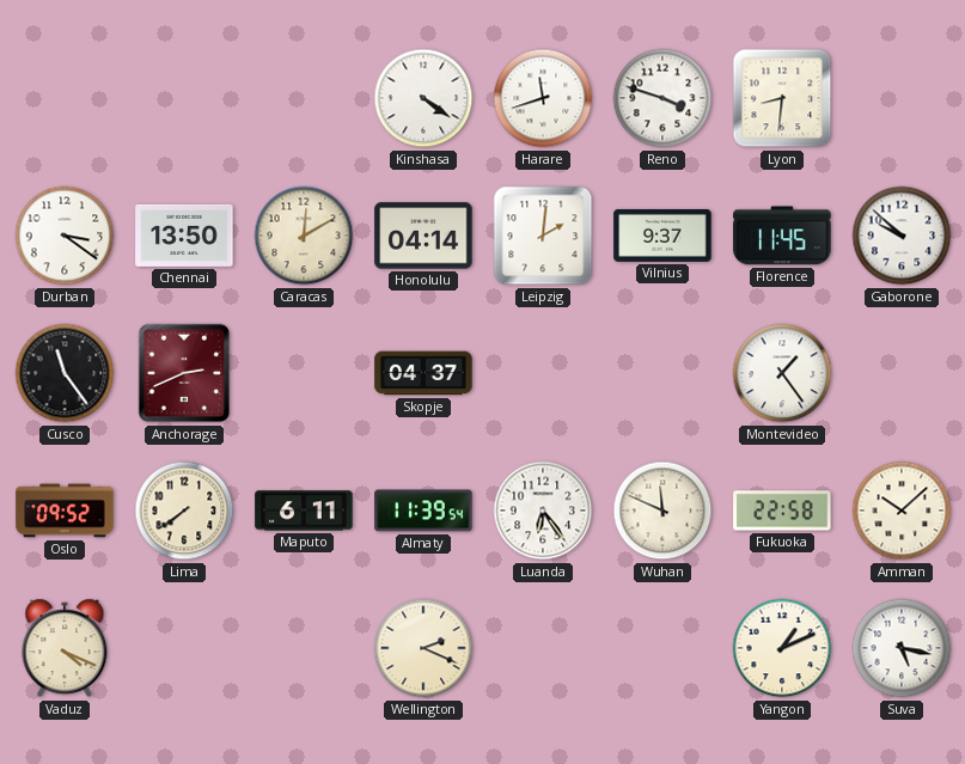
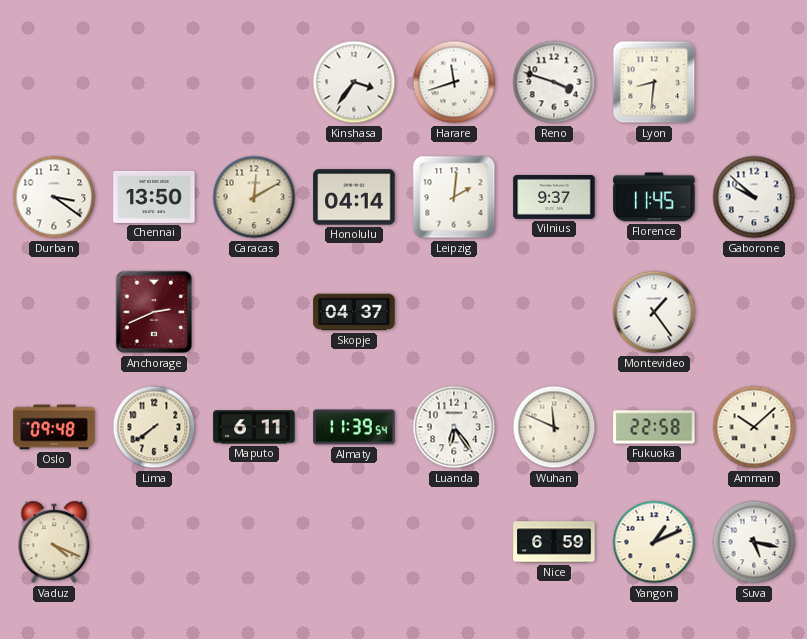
Kinshasa: 4:21 -> 3:36 (354, 82)
Cusco: 11:24 -> none (65, 373)
Oslo: 09:52 -> 09:48 (54, 427)
Wellington: 2:19 -> none (423, 648)
Nice: none -> 6:59 (554, 542)
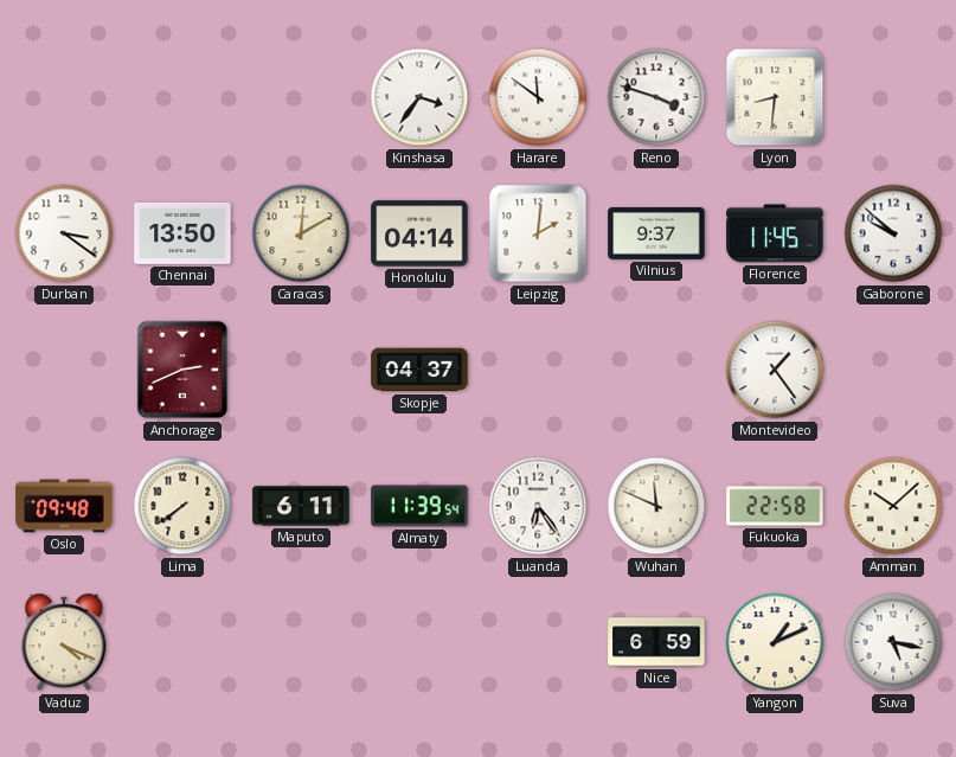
Harare: 11:42 -> 11:51 (538, 97)
